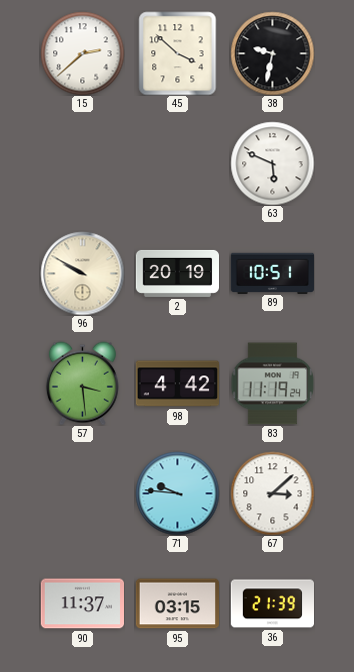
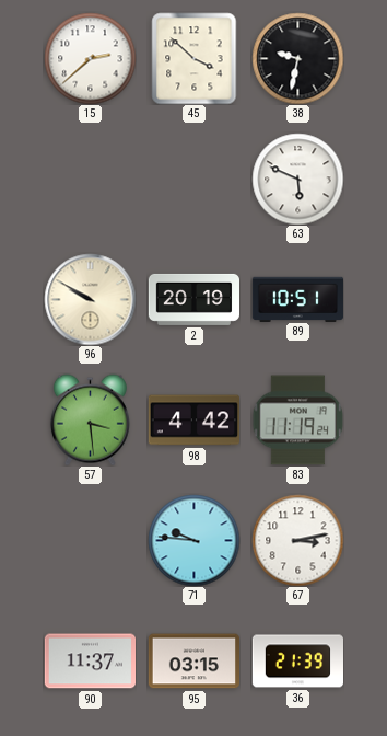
67: 3:08 -> 3:13 (297, 540)
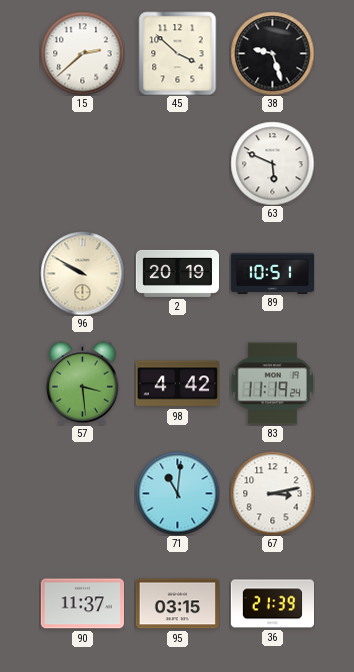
38: 9:32 -> 9:27 (272, 53)
71: 9:46 -> 11:01 (177, 493)
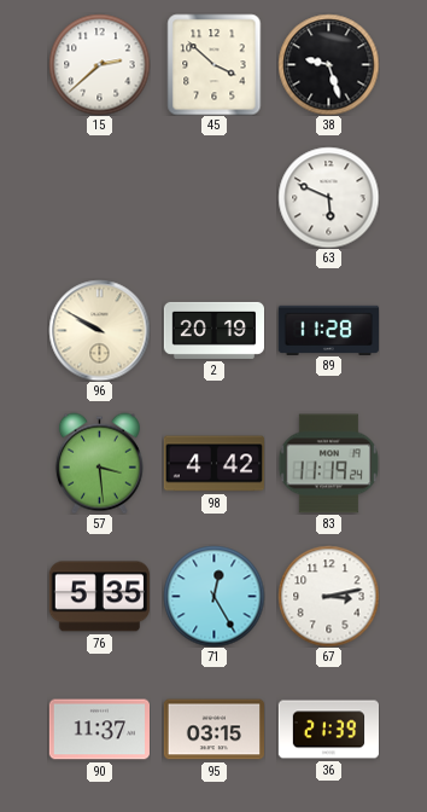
89: 10:51 -> 11:28 (328, 330)
76: none -> 5:35 (99, 597)
71: 11:01 -> 12:25 (213, 596)
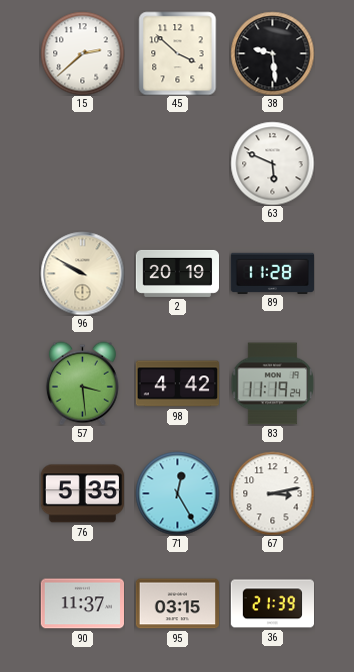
38: 9:27 -> 9:29 (272, 53)
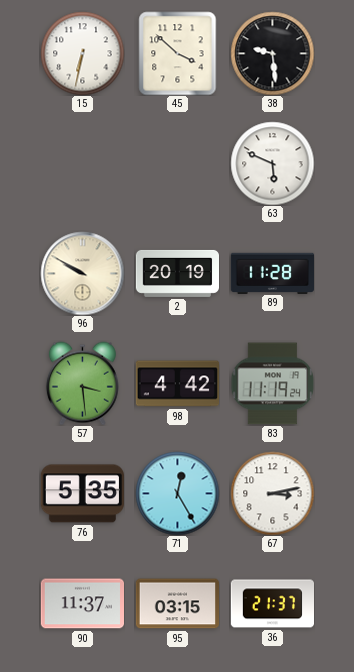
15: 2:38 -> 6:32 (82, 53)
36: 21:39 -> 21:37 (272, 604)
